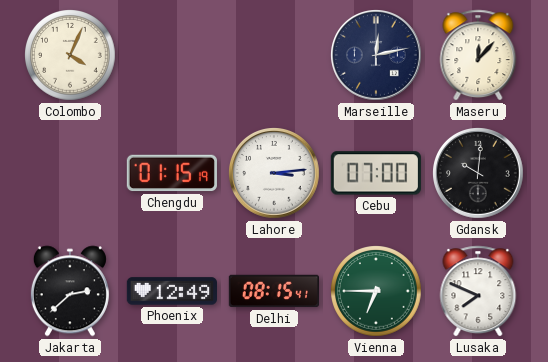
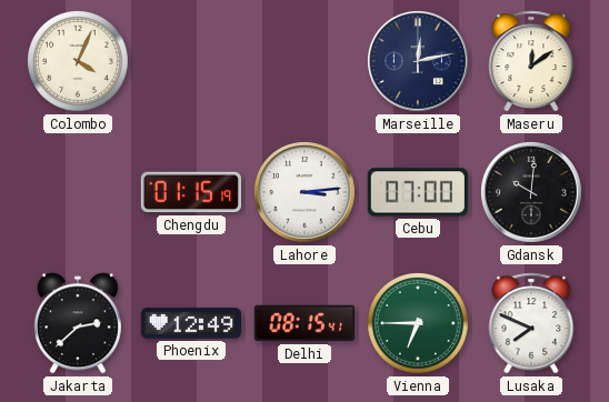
Maseru: 12:07 -> 12:09 (531, 61)
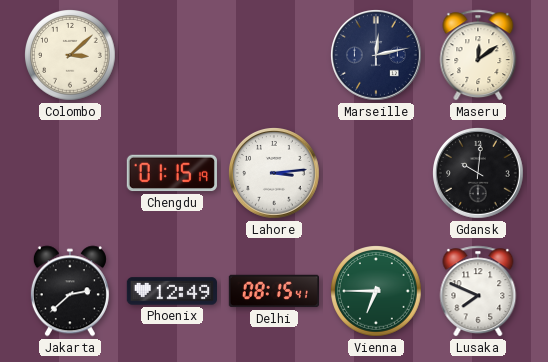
Colombo: 4:04 -> 3:08 (71, 56)
Cebu: 07:00 -> none (418, 192)
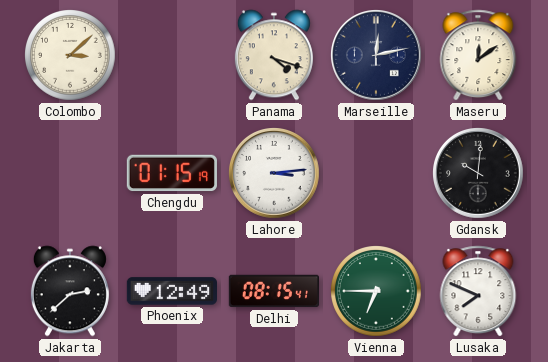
Panama: none -> 4:18 (274, 55)
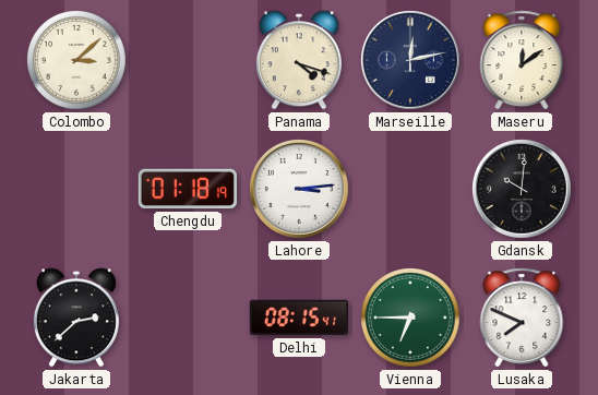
Chengdu: 01:15 -> 01:18 (188, 189)
Phoenix: 12:49 -> none (171, 291)
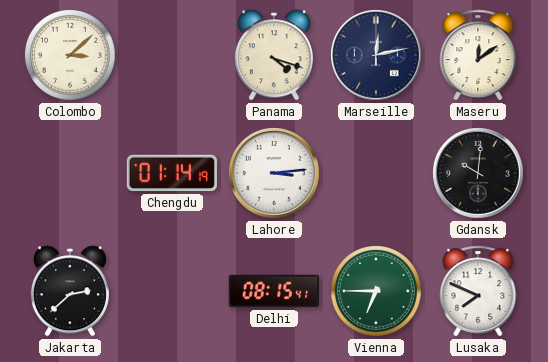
Chengdu: 01:18 -> 01:14 (172, 173)
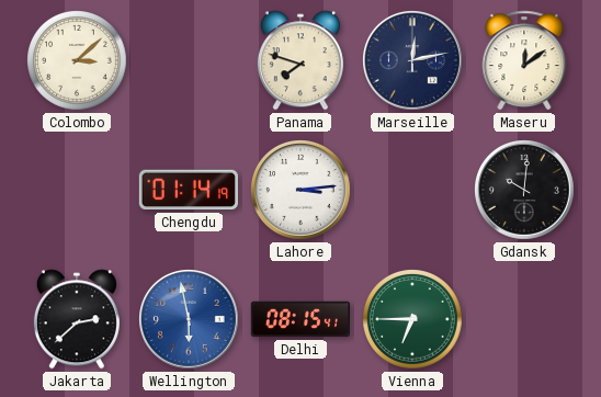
Panama: 4:18 -> 7:48 (300, 60)
Wellington: none -> 5:58 (190, 320)
Lusaka: 7:49 -> none (478, 291)
